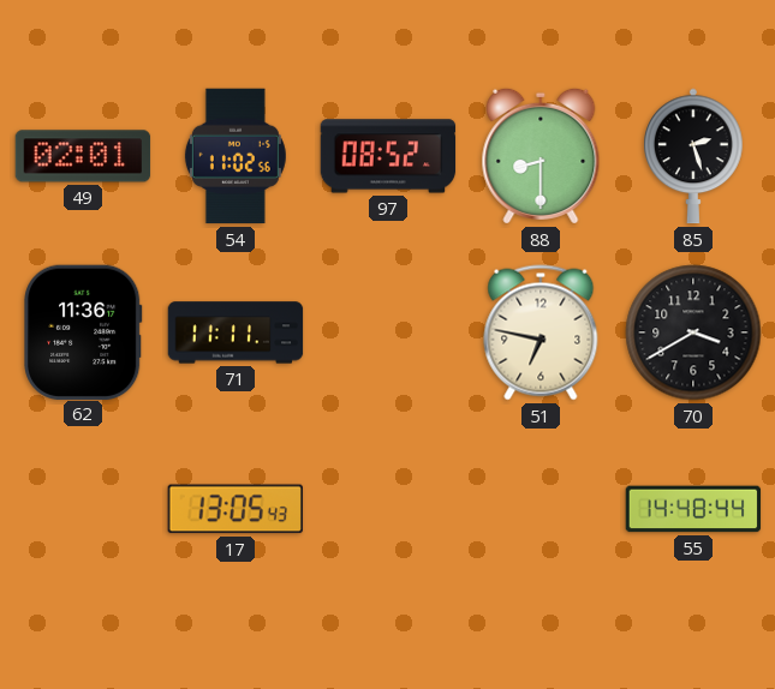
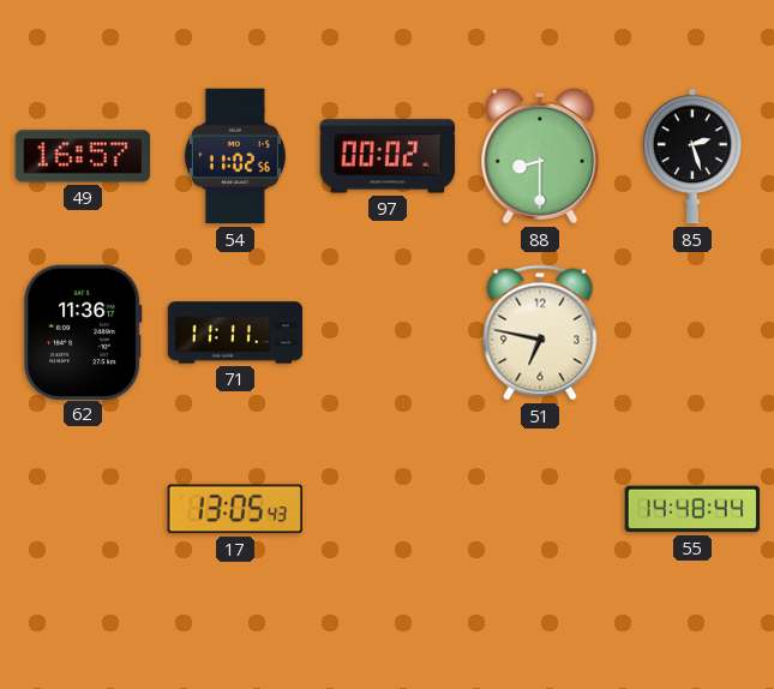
49: 02:01 -> 16:57 (83, 156)
97: 08:52 -> 00:02 (388, 156)
70: 3:40 -> none (693, 332)
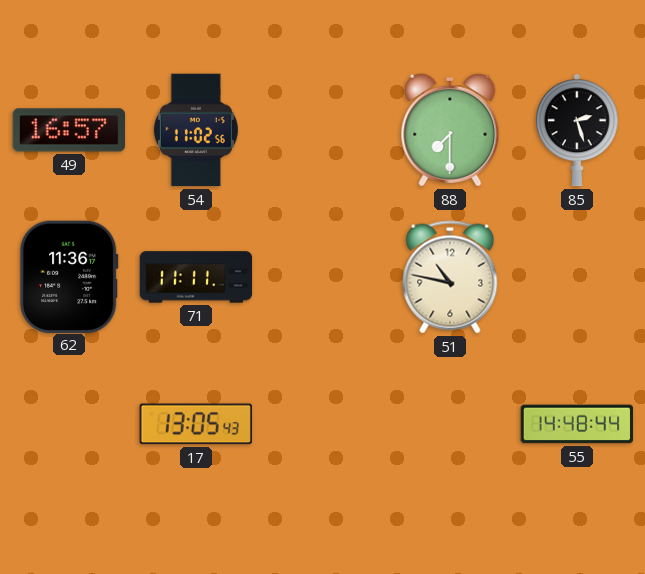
97: 00:02 -> none (388, 156)
88: 8:30 -> 7:30 (450, 130)
51: 6:47 -> 10:47 (450, 277)
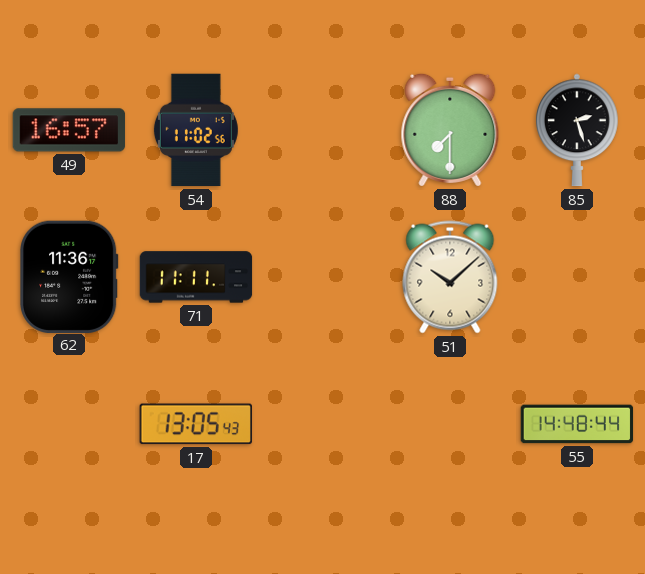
51: 10:47 -> 10:08 (450, 277)
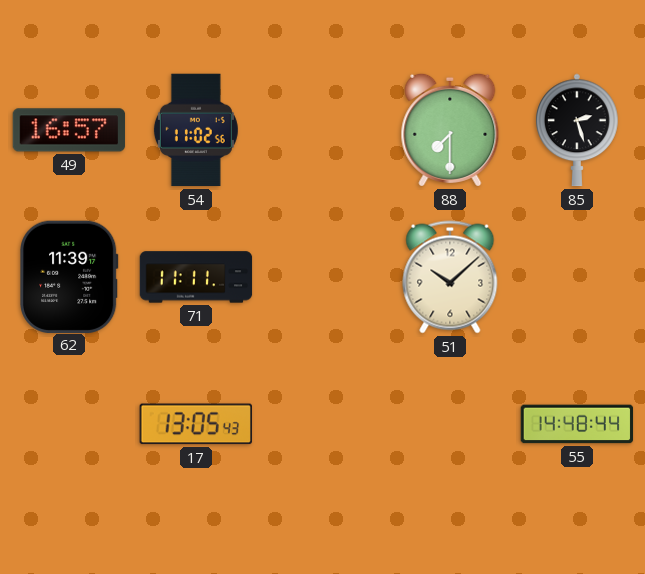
62: 11:36 -> 11:39 (70, 276)
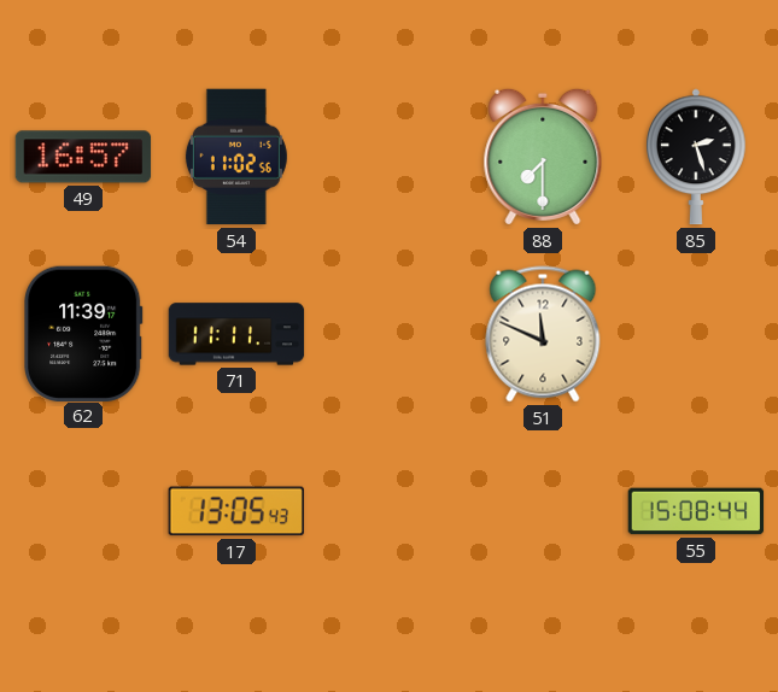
51: 10:08 -> 11:49 (543, 334)
55: 14:48 -> 15:08 (696, 511)
